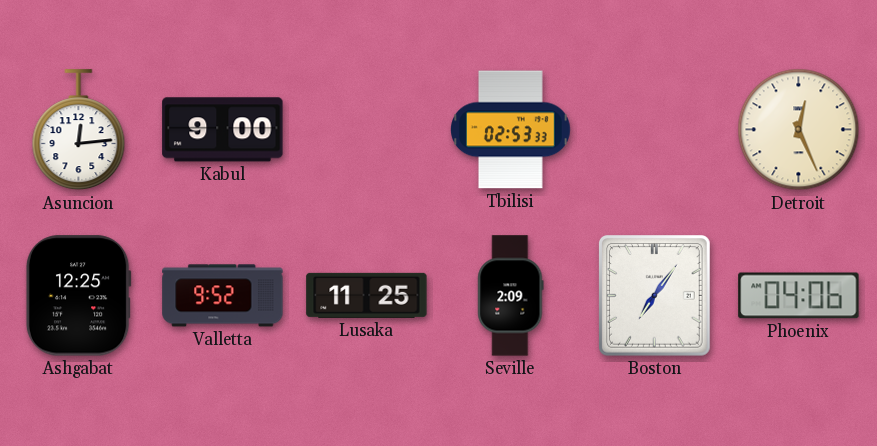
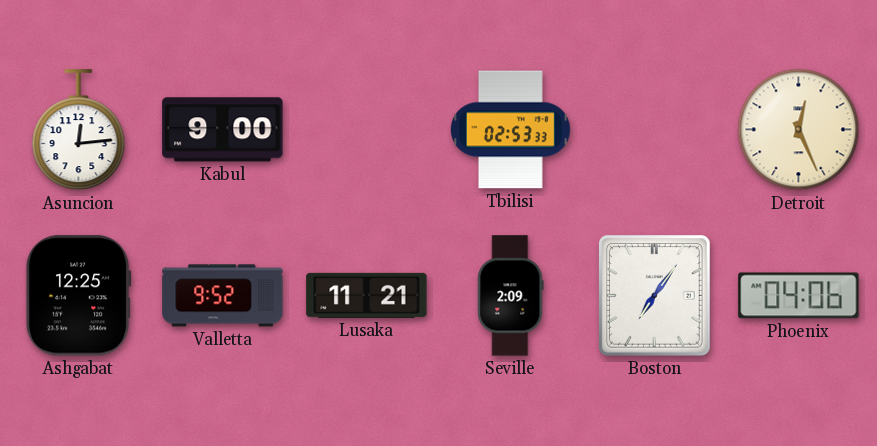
Lusaka: 11:25 -> 11:21 (367, 295)
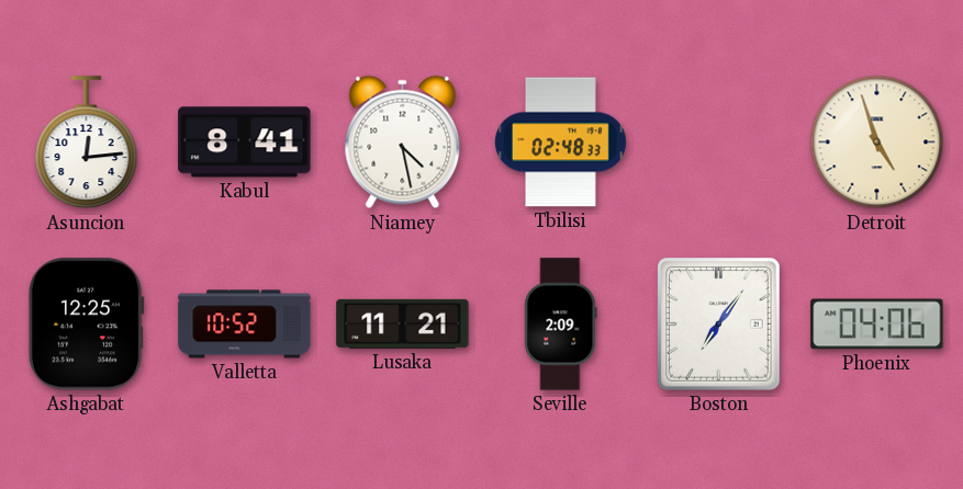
Kabul: 9:00 -> 8:41 (245, 143)
Niamey: none -> 4:28 (403, 143)
Tbilisi: 02:53 -> 02:48 (561, 143)
Detroit: 12:26 -> 4:57 (877, 143)
Valletta: 9:52 -> 10:52 (245, 325)
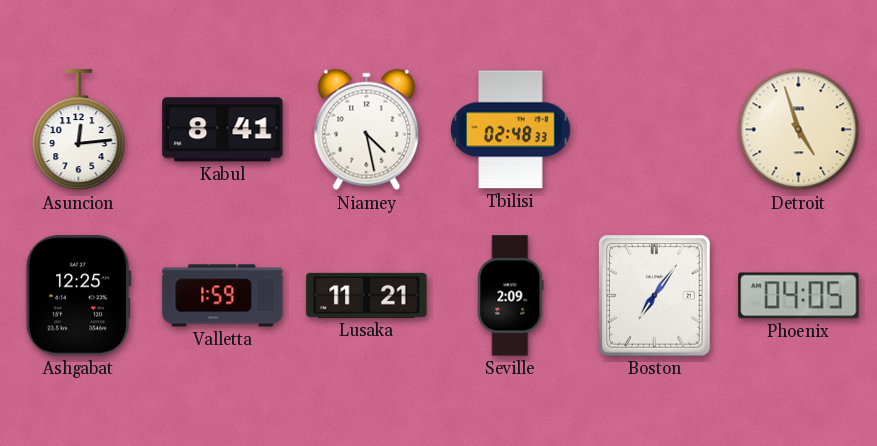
Valletta: 10:52 -> 1:59 (223, 296)
Phoenix: 04:06 -> 04:05 (799, 296)
